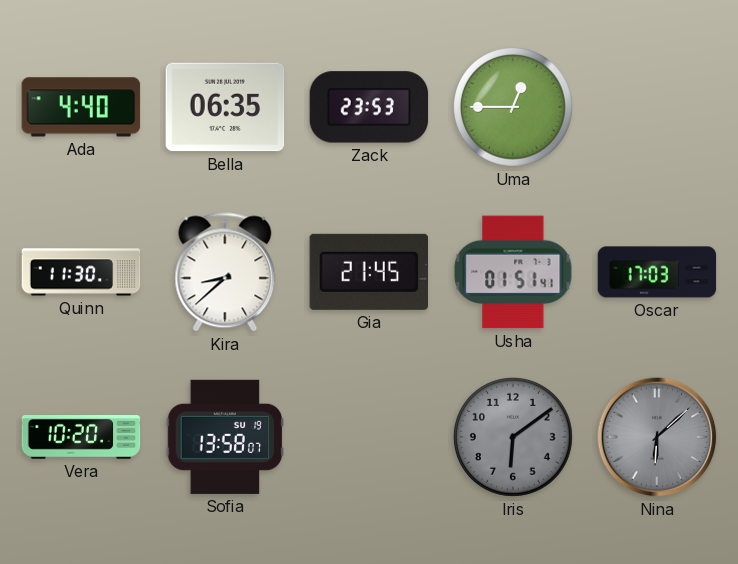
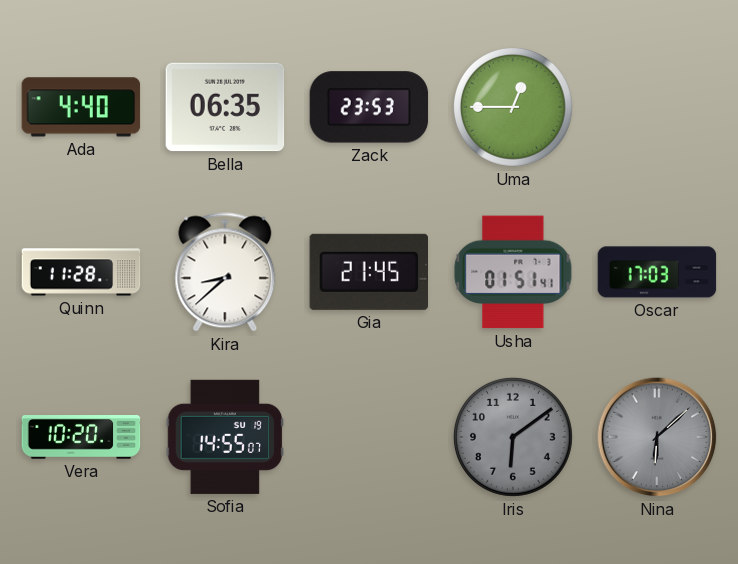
Quinn: 11:30 -> 11:28 (81, 272)
Sofia: 13:58 -> 14:55 (225, 437)
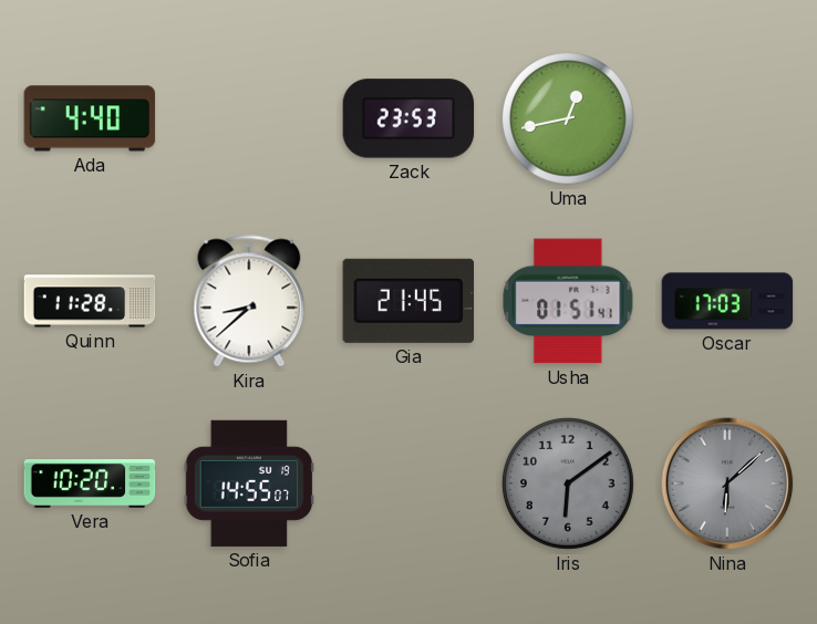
Bella: 06:35 -> none (225, 107)
Uma: 12:45 -> 12:43 (568, 118)
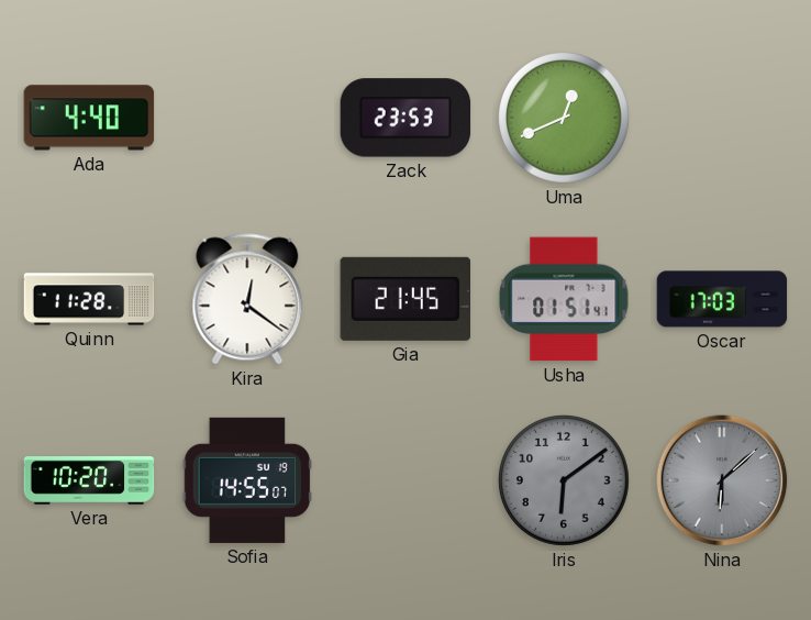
Uma: 12:43 -> 12:41 (564, 118)
Kira: 8:38 -> 12:21 (247, 299)
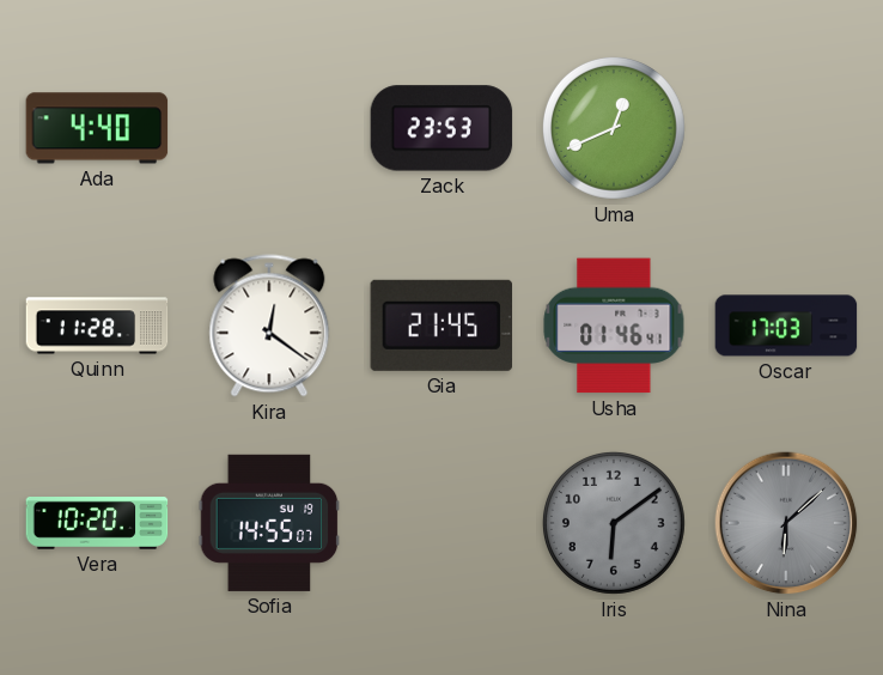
Usha: 01:51 -> 01:46 (614, 326)
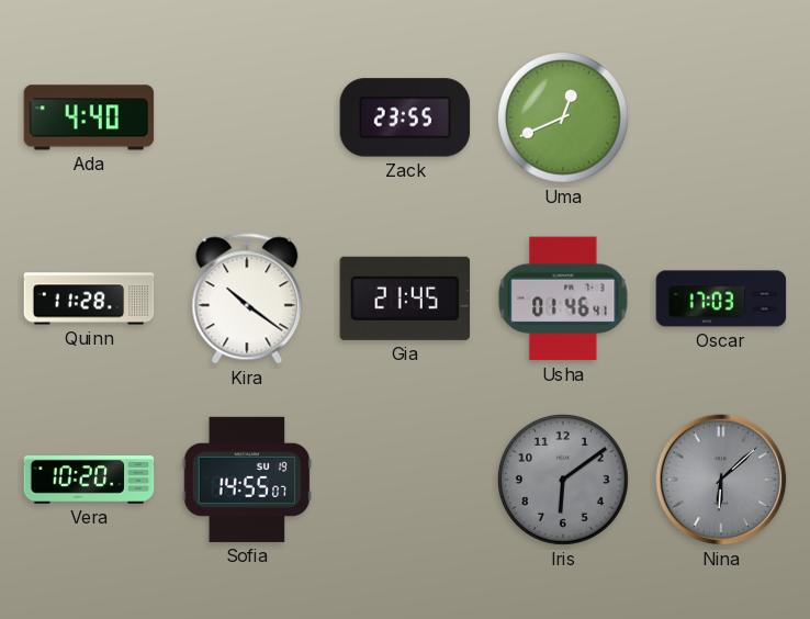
Zack: 23:53 -> 23:55 (405, 117)
Kira: 12:21 -> 10:21 (247, 299)
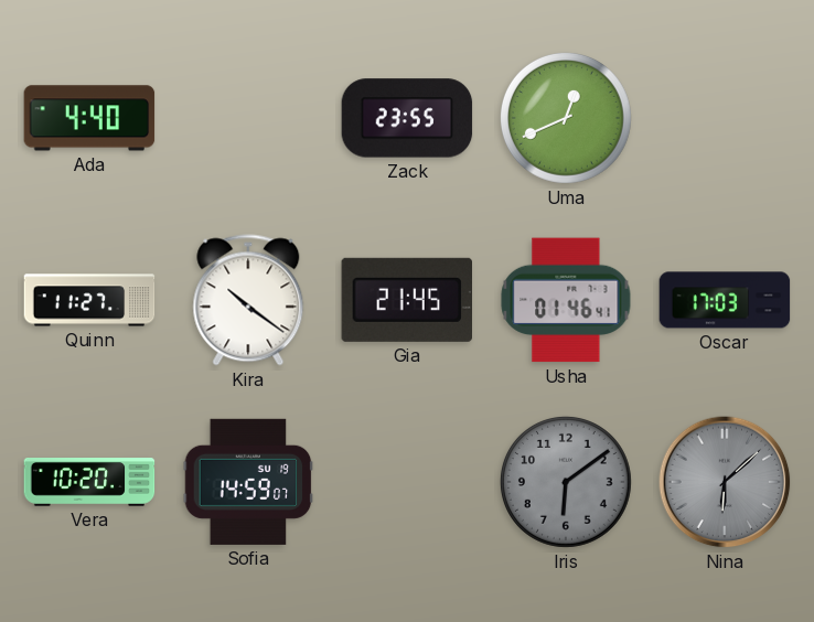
Quinn: 11:28 -> 11:27 (89, 300)
Sofia: 14:55 -> 14:59 (248, 482)
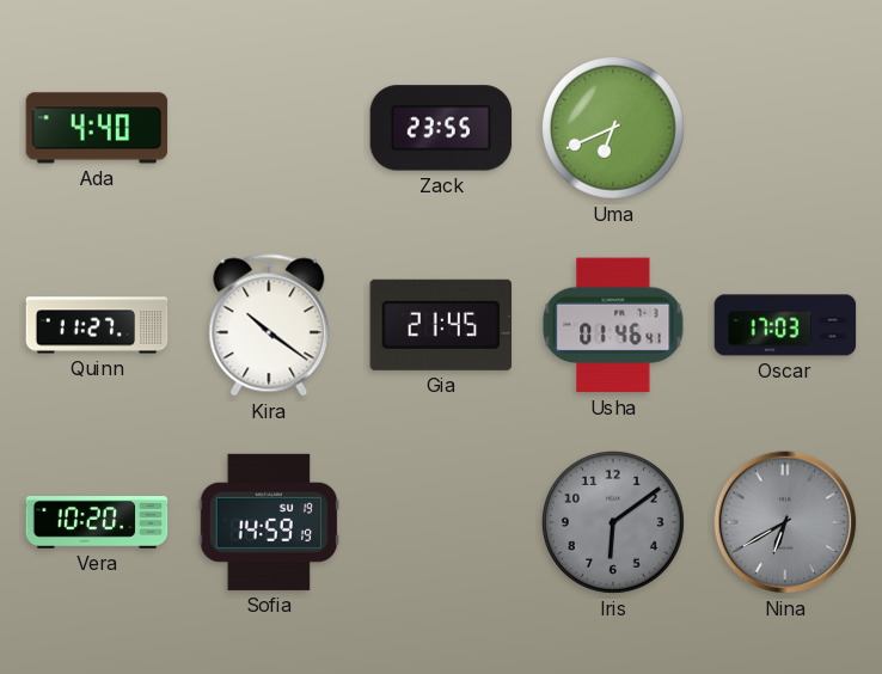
Uma: 12:41 -> 6:41 (613, 128)
Sofia: 14:59:07 -> 14:59:19 (269, 522)
Nina: 6:08 -> 6:40 (785, 522)
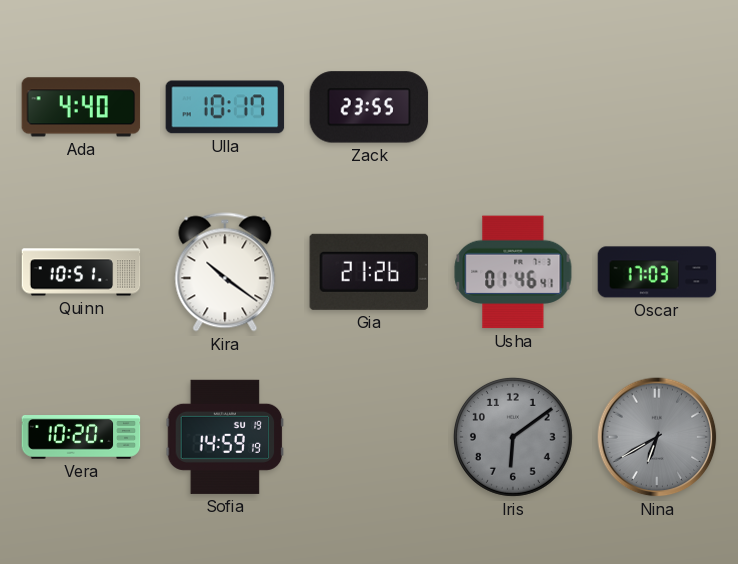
Ulla: none -> 10:17 (225, 107)
Uma: 6:41 -> none (613, 128)
Quinn: 11:27 -> 10:51 (81, 272)
Gia: 21:45 -> 21:26 (368, 272)
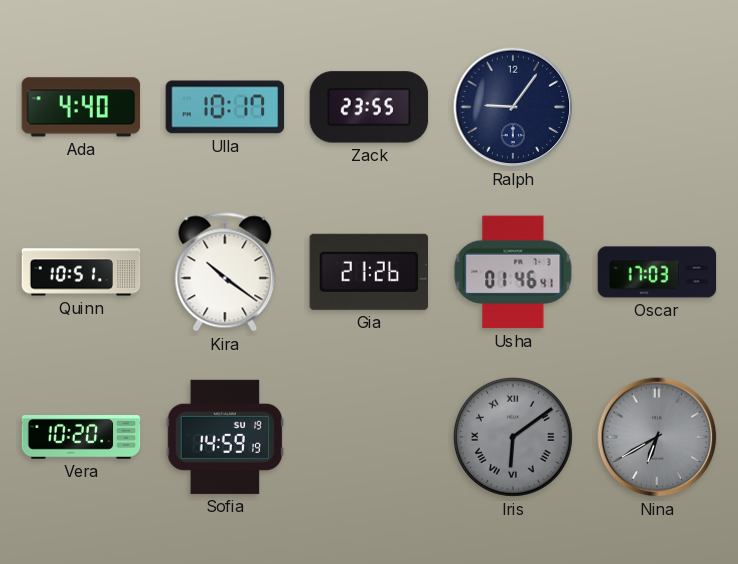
Ralph: none -> 9:06 (513, 107)
Iris numerals: Arabic -> Roman (513, 437)
